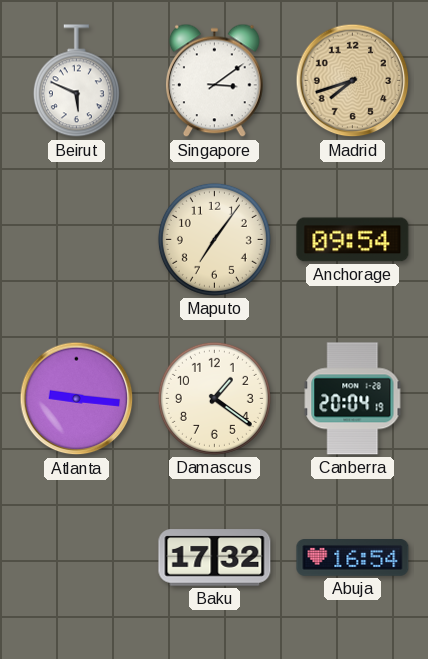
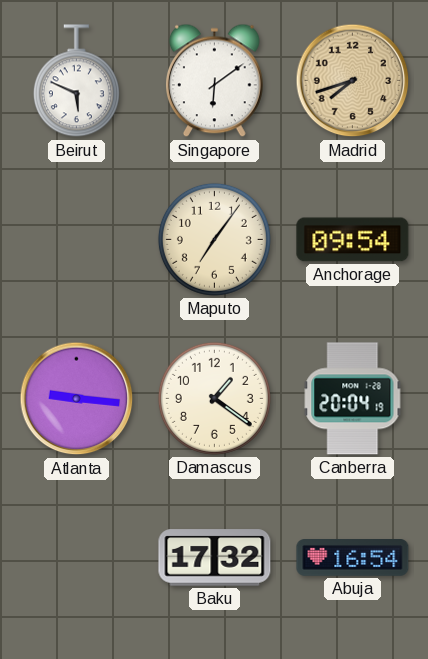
Singapore: 3:09 -> 6:09 (215, 81)
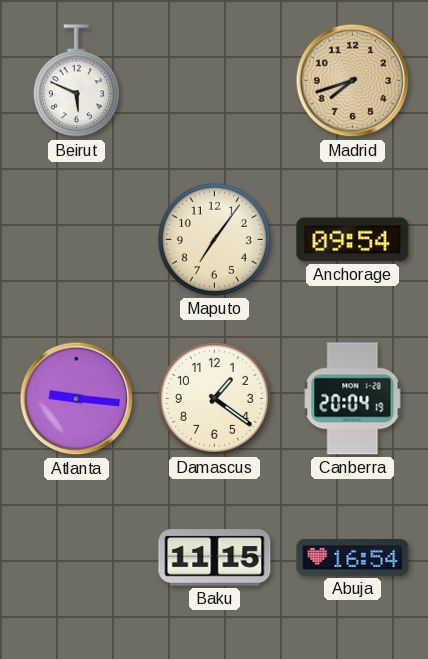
Singapore: 6:09 -> none (215, 81)
Baku: 17:32 -> 11:15 (215, 558)
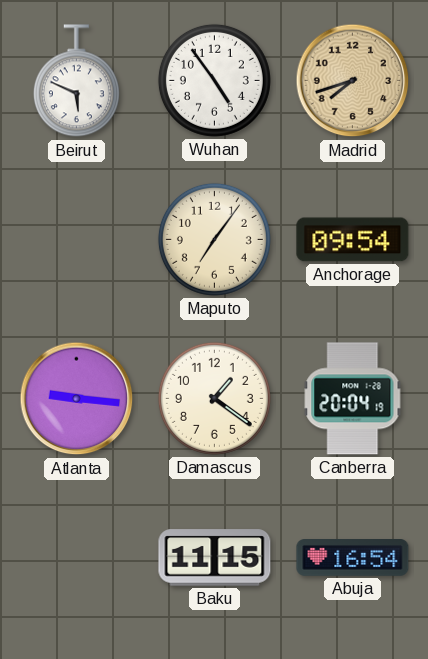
Wuhan: none -> 4:54 (214, 80)
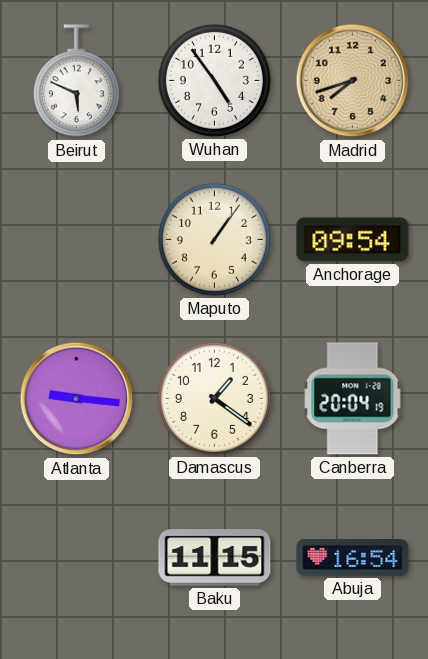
Maputo: 7:06 -> 1:06 (214, 239)
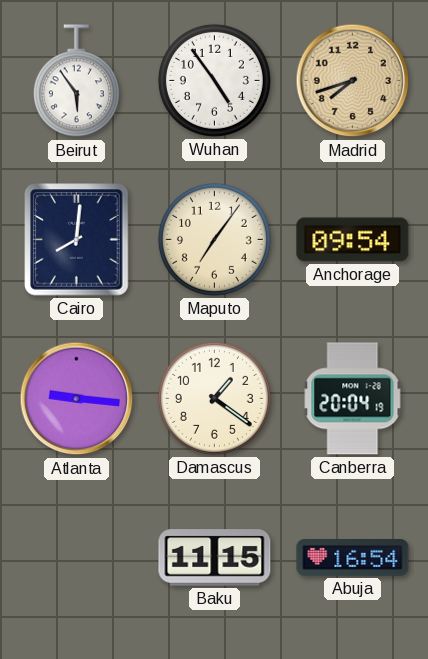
Beirut: 5:49 -> 5:54 (76, 81)
Cairo: none -> 8:01 (77, 240)
Maputo: 1:06 -> 7:06 (214, 239)
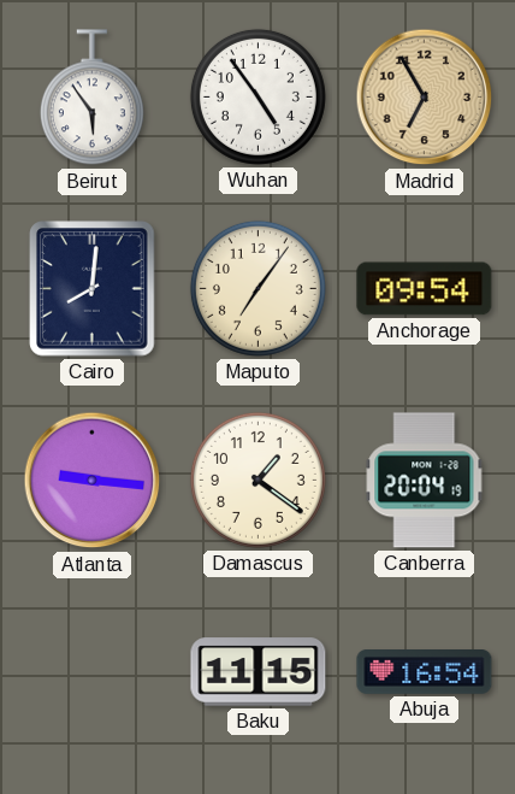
Madrid: 7:42 -> 6:55 (425, 98)
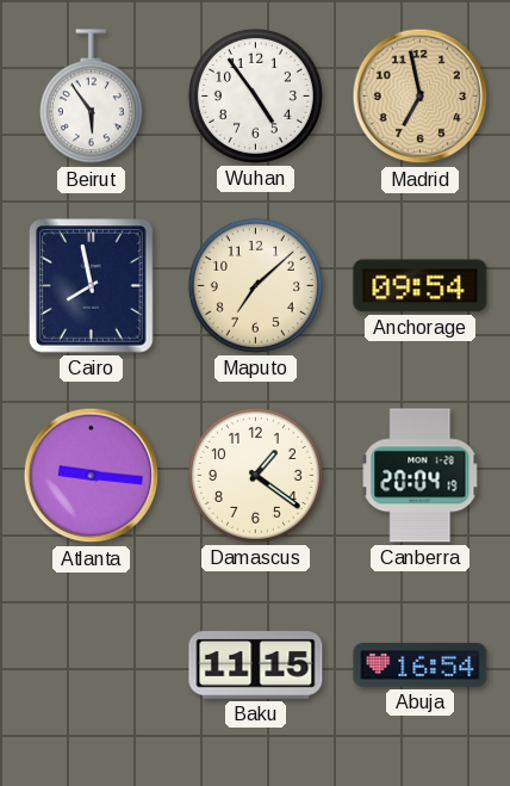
Madrid: 6:55 -> 6:58 (421, 97)
Cairo: 8:01 -> 7:58 (92, 286)
Maputo: 7:06 -> 7:08 (255, 285)
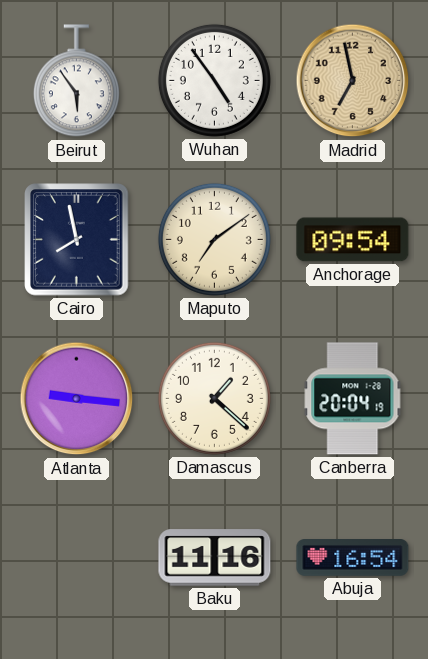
Maputo: 7:08 -> 7:09 (214, 239)
Damascus: 1:21 -> 1:22 (214, 398)
Baku: 11:15 -> 11:16 (215, 558)
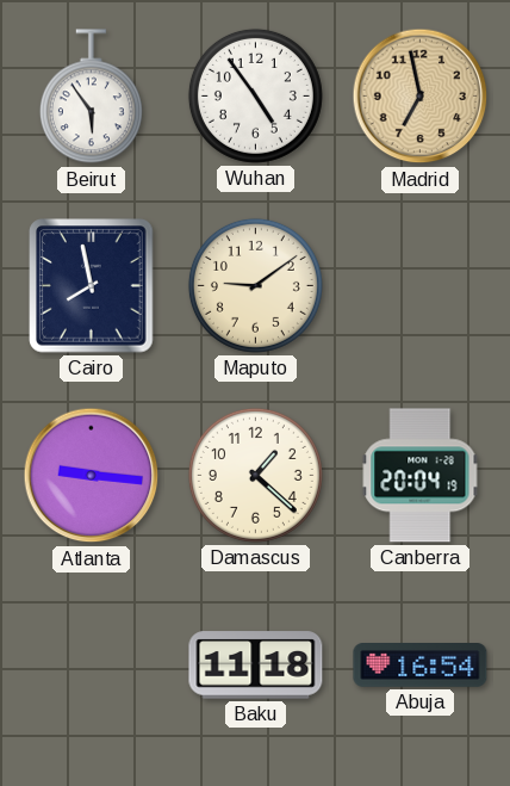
Maputo: 7:09 -> 9:09 (255, 285)
Anchorage: 09:54 -> none (353, 240)
Baku: 11:16 -> 11:18 (256, 666)
